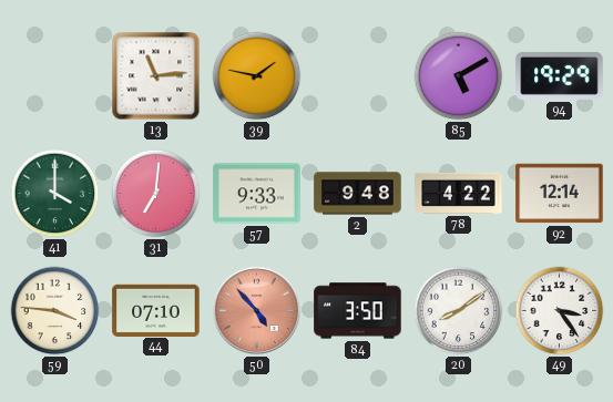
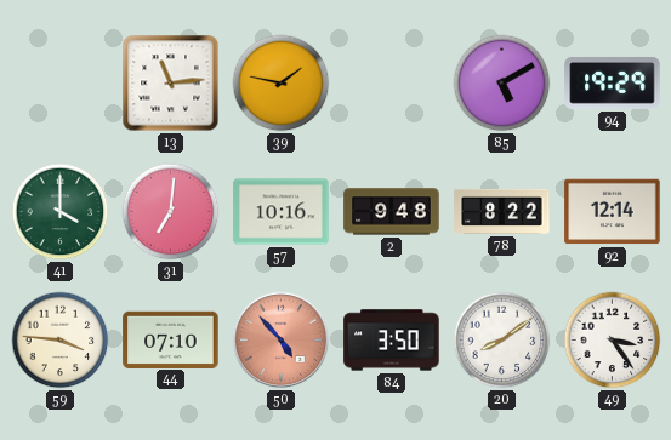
57: 9:33 -> 10:16 (282, 212)
78: 4:22 -> 8:22 (502, 211)
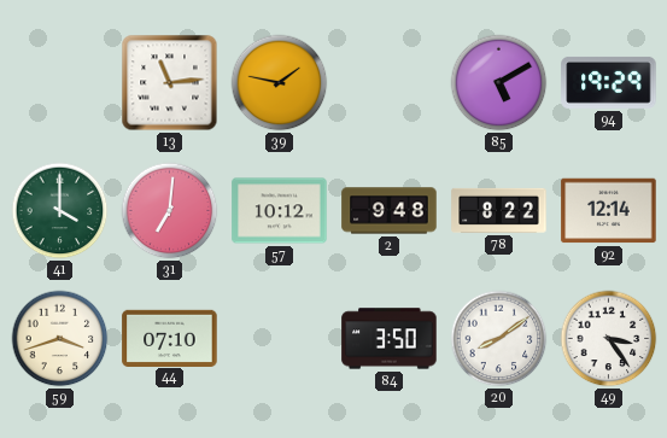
57: 10:16 -> 10:12 (280, 211)
59: 3:46 -> 3:42 (60, 339)
50: 4:53 -> none (282, 341)
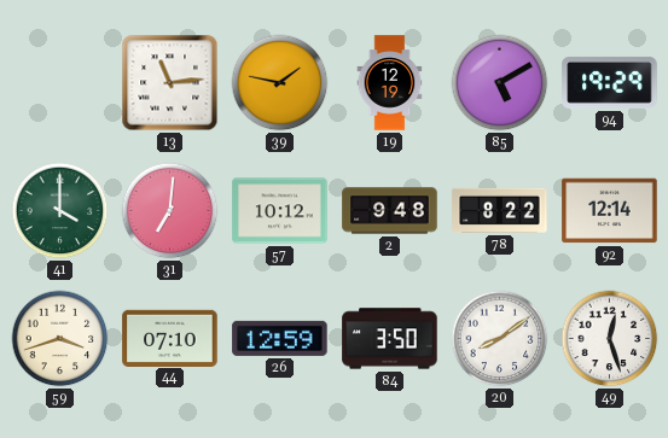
19: none -> 12:19 (390, 83)
26: none -> 12:59 (280, 338)
49: 3:24 -> 12:27 (610, 339)
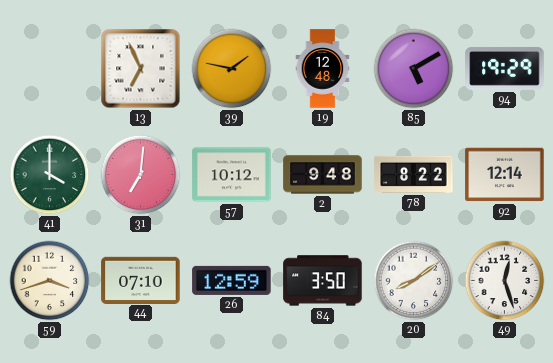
13: 11:14 -> 6:56 (141, 69)
19: 12:19 -> 12:48 (323, 69)
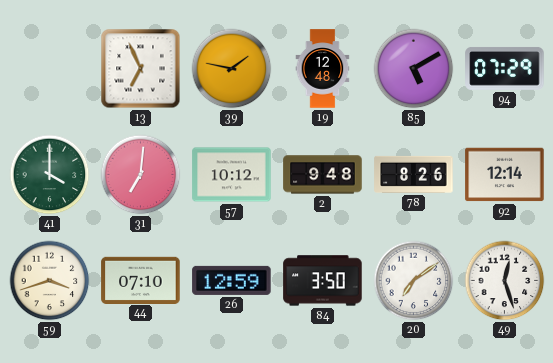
94: 19:29 -> 07:29 (505, 68)
78: 8:22 -> 8:26 (414, 174)
20: 8:09 -> 7:09 (414, 281)
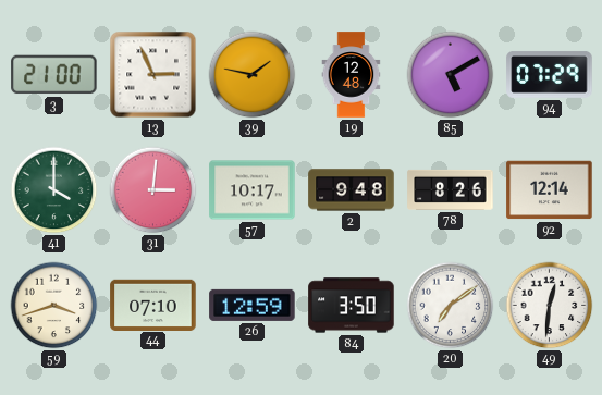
3: none -> 21:00 (54, 75)
13: 6:56 -> 2:56 (153, 75)
31: 7:01 -> 3:01 (153, 190)
57: 10:12 -> 10:17 (253, 190)
49: 12:27 -> 12:31 (550, 306)
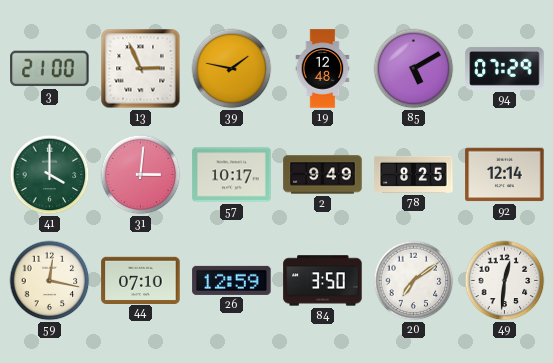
2: 9:48 -> 9:49 (323, 175)
78: 8:26 -> 8:25 (414, 174)
59: 3:42 -> 12:17 (50, 281)
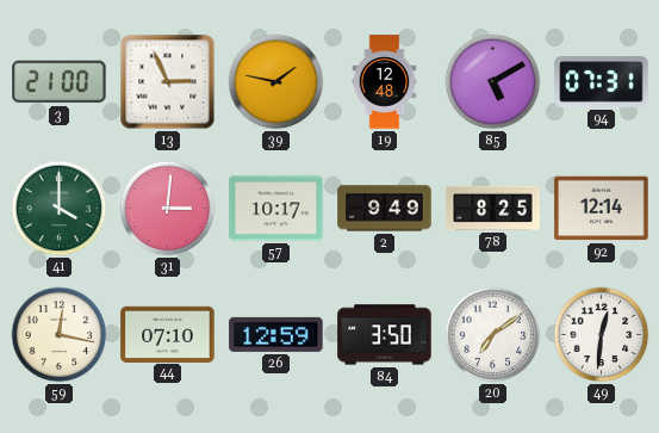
94: 07:29 -> 07:31 (602, 81)
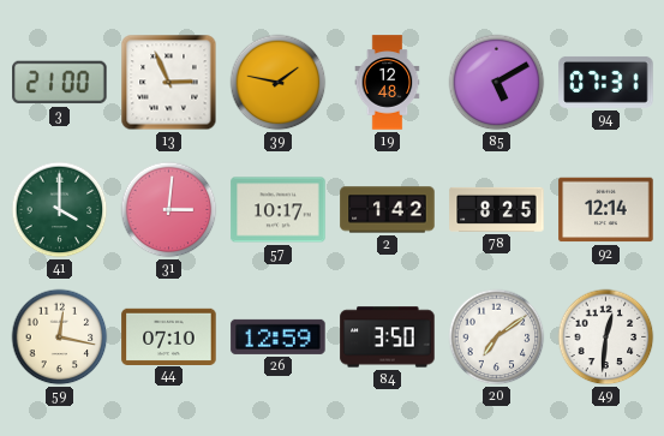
2: 9:49 -> 1:42 (388, 210)
